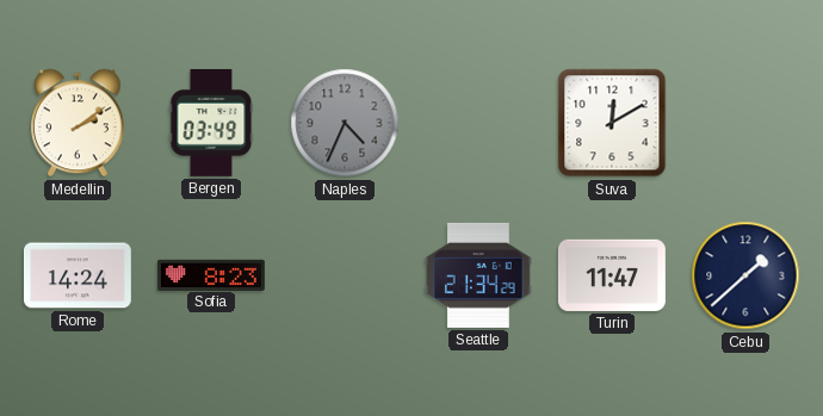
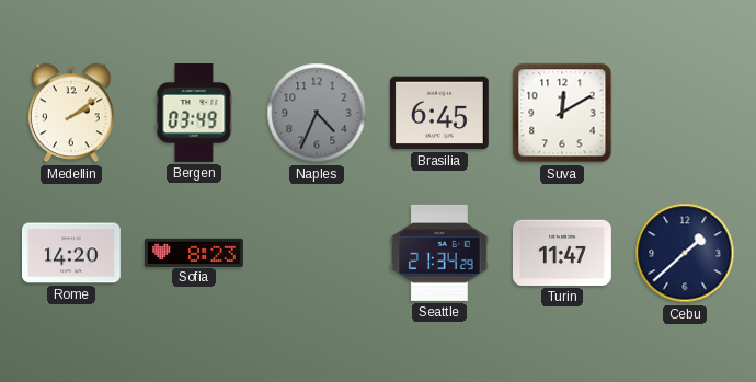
Brasilia: none -> 6:45 (439, 113)
Rome: 14:24 -> 14:20 (71, 253)
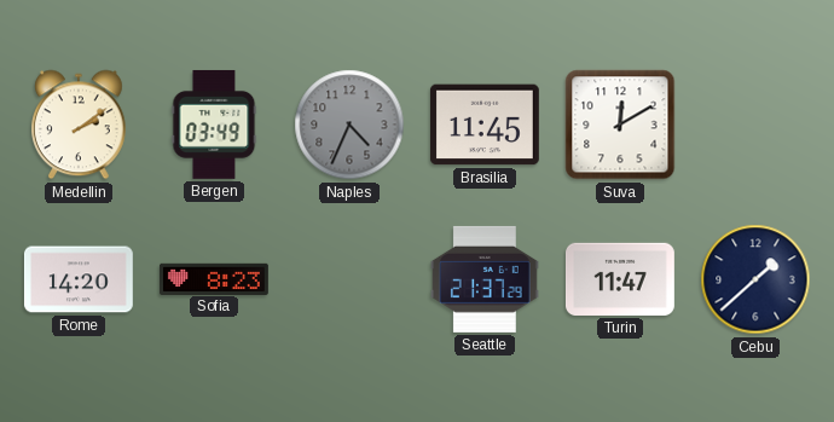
Brasilia: 6:45 -> 11:45 (485, 125)
Seattle: 21:34 -> 21:37 (485, 279)
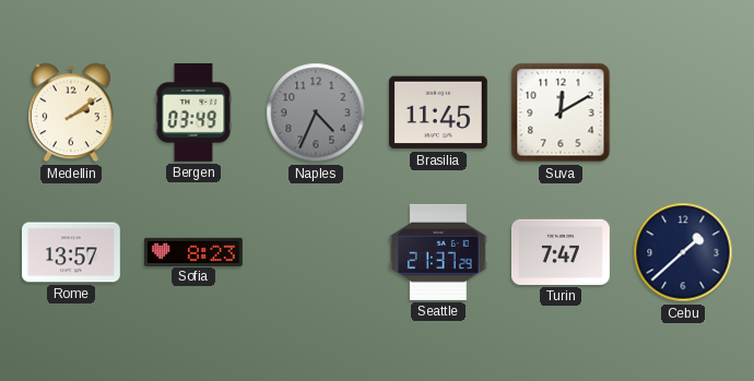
Rome: 14:20 -> 13:57 (71, 252)
Turin: 11:47 -> 7:47 (561, 252)
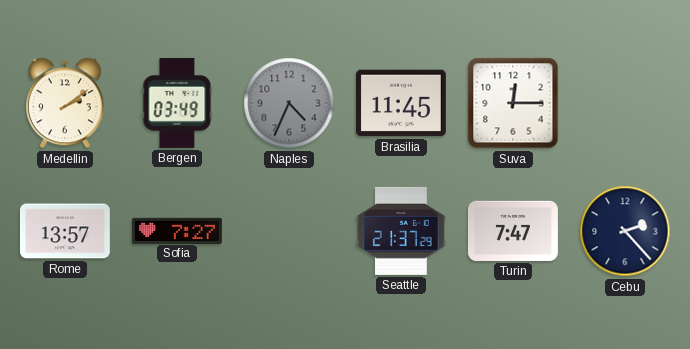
Suva: 12:10 -> 12:15 (513, 103)
Sofia: 8:23 -> 7:27 (177, 230)
Cebu: 1:38 -> 2:23 (625, 231)
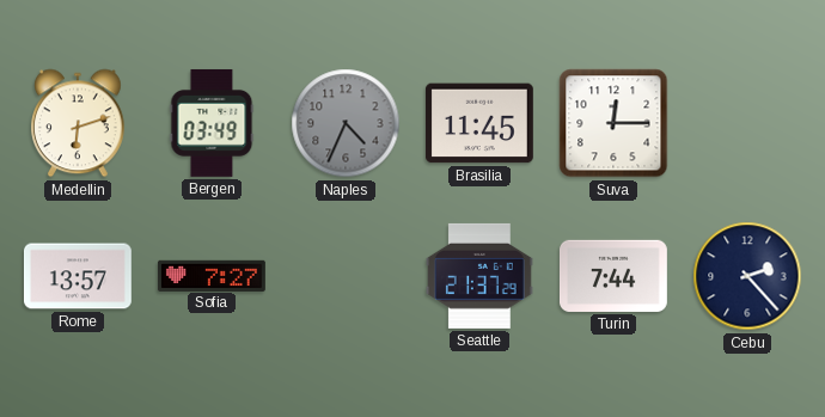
Medellin: 2:09 -> 6:12 (79, 123)
Turin: 7:47 -> 7:44 (613, 276)
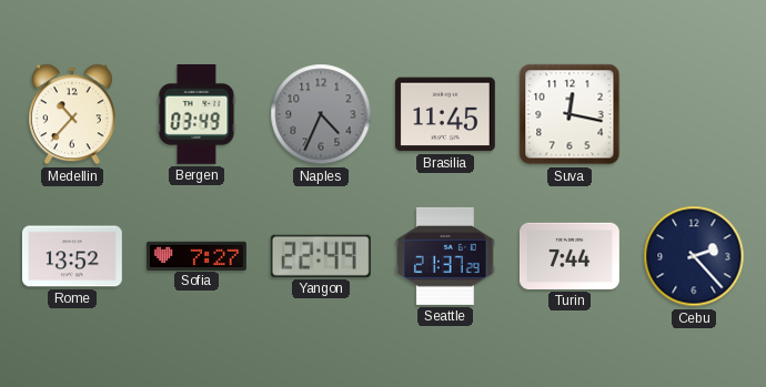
Medellin: 6:12 -> 10:37 (73, 114)
Suva: 12:15 -> 12:17 (570, 114)
Rome: 13:57 -> 13:52 (72, 256)
Yangon: none -> 22:49 (321, 256)
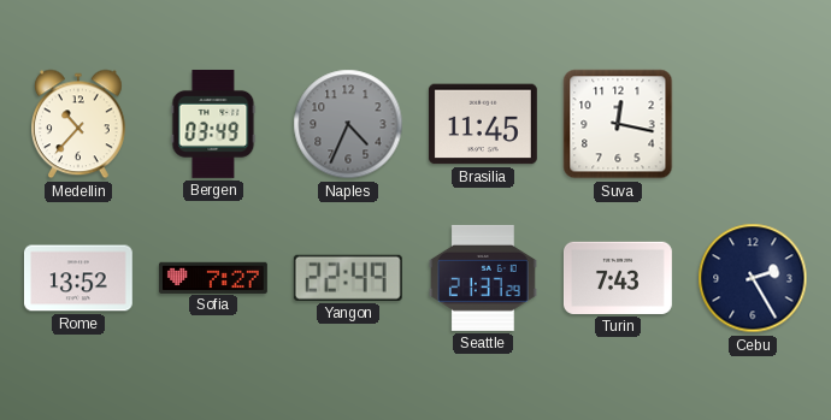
Turin: 7:44 -> 7:43 (618, 278)
Cebu: 2:23 -> 2:25 (753, 278)
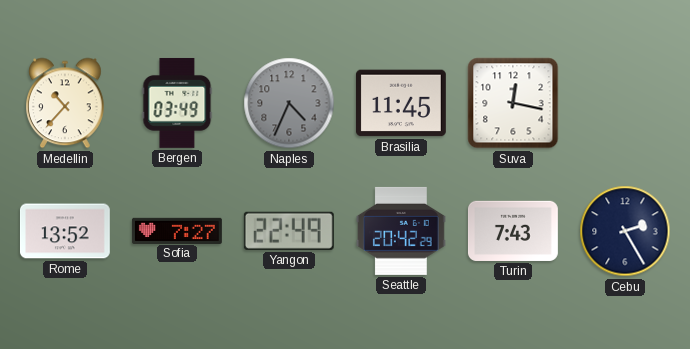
Seattle: 21:37 -> 20:42 (401, 231)
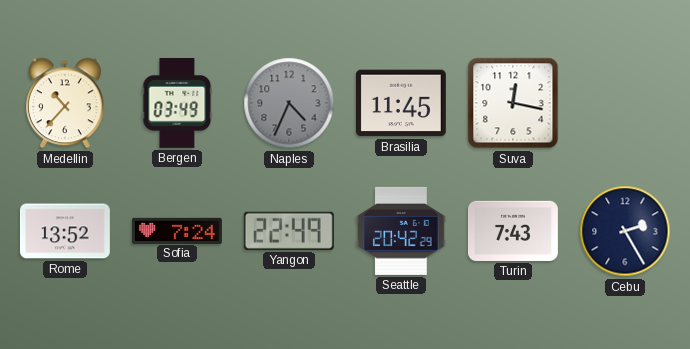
Sofia: 7:27 -> 7:24 (177, 230)
